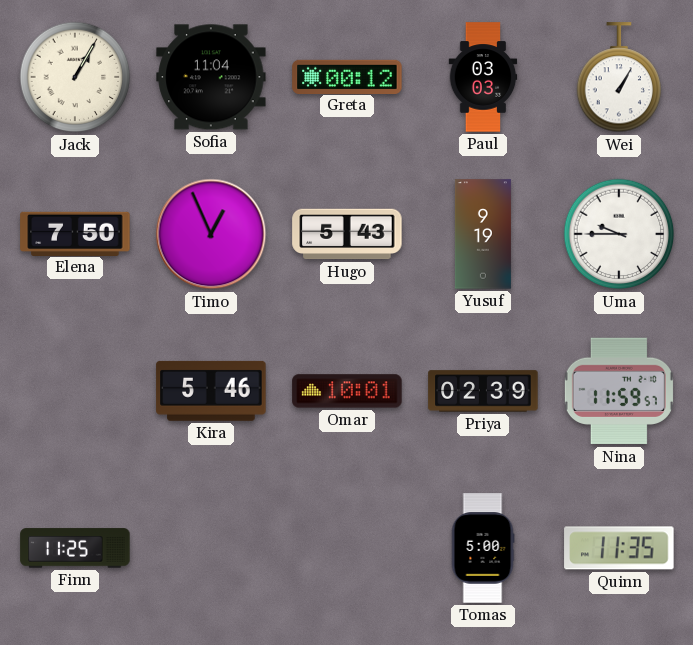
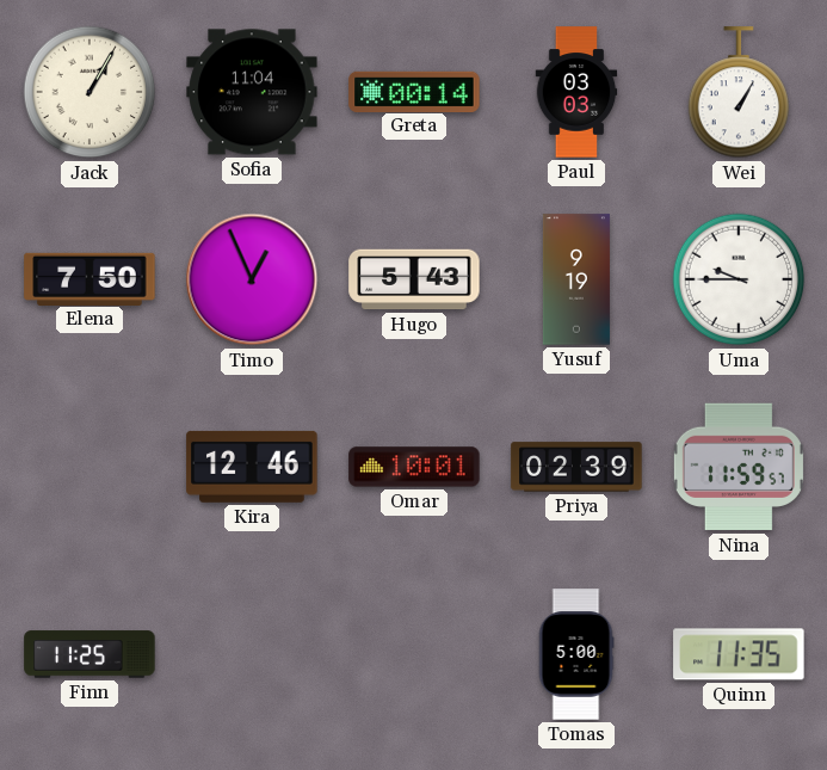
Greta: 00:12 -> 00:14 (414, 91)
Kira: 5:46 -> 12:46 (252, 467)
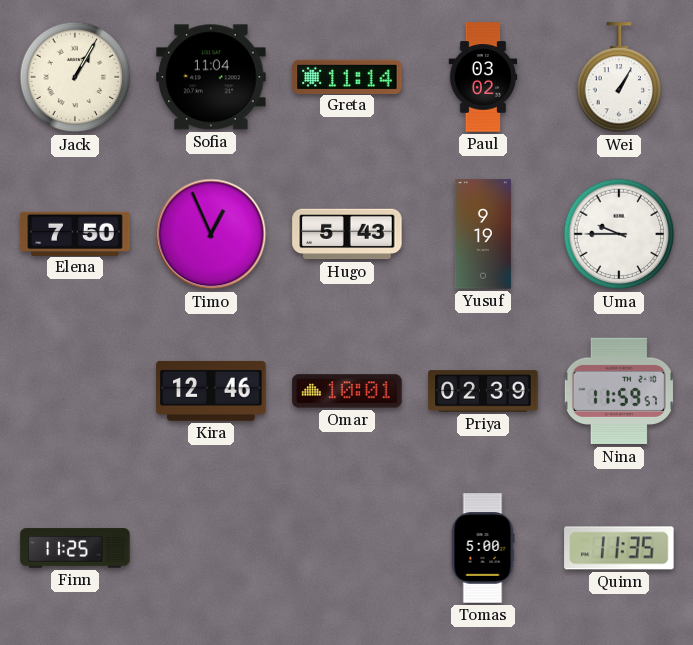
Greta: 00:14 -> 11:14 (347, 76)
Paul: 03:03 -> 03:02 (483, 77)
